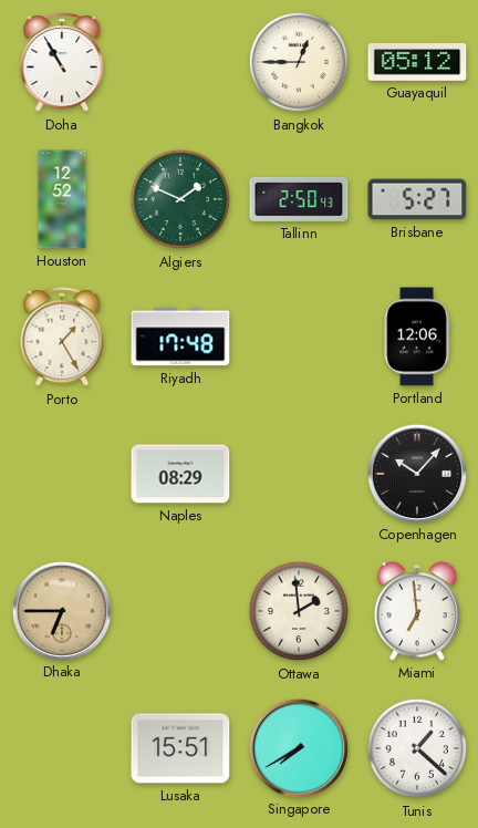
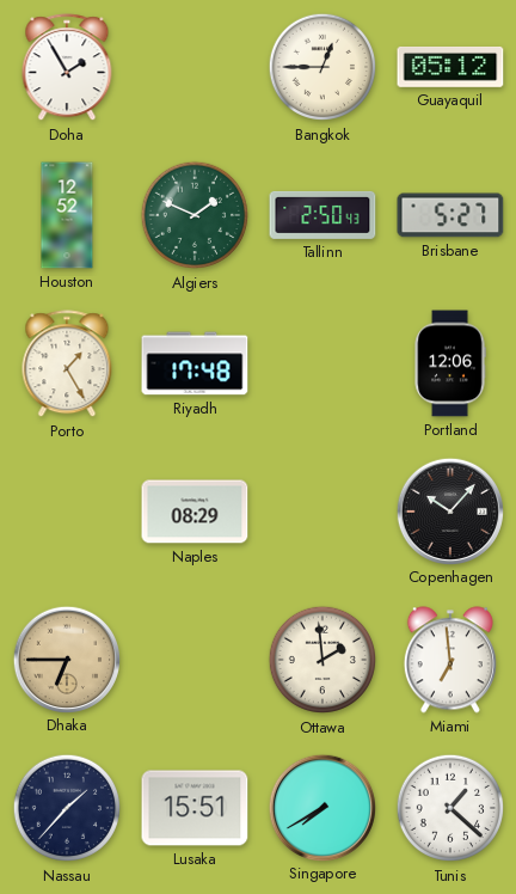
Doha: 10:55 -> 1:55 (67, 68)
Nassau: none -> 1:37 (67, 808)
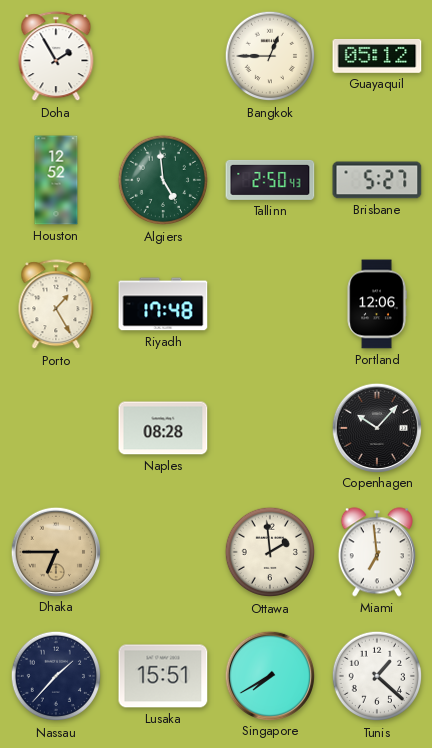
Algiers: 1:49 -> 4:59 (163, 180)
Naples: 08:29 -> 08:28 (163, 428)
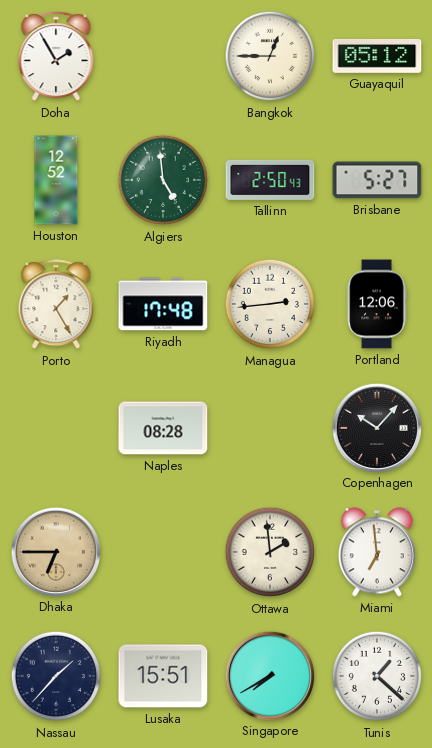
Managua: none -> 2:44 (270, 304)
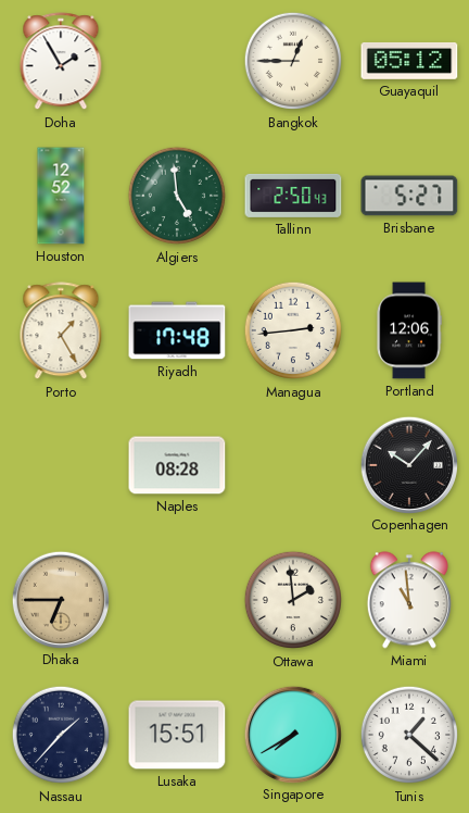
Miami: 6:59 -> 10:59 (409, 600)
